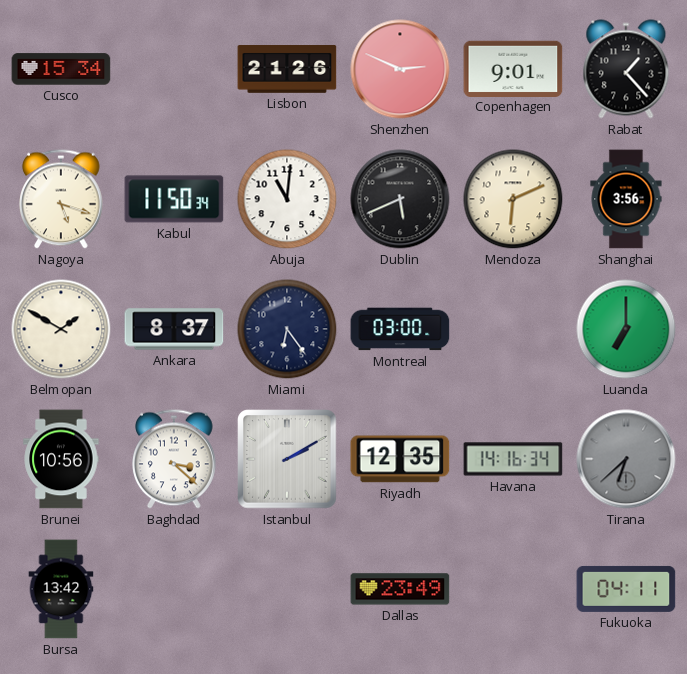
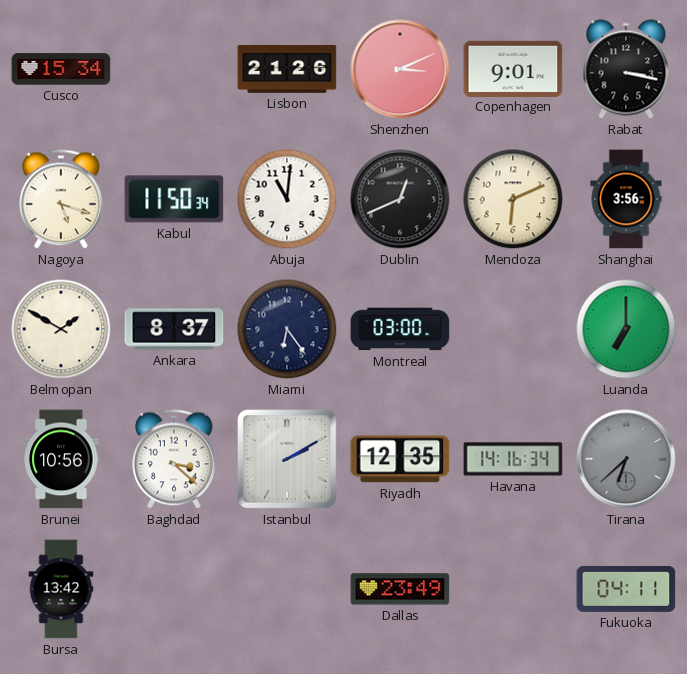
Shenzhen: 2:49 -> 3:11 (400, 69)
Rabat: 1:23 -> 3:17 (626, 69)
Dublin: 5:41 -> 12:41 (400, 199)
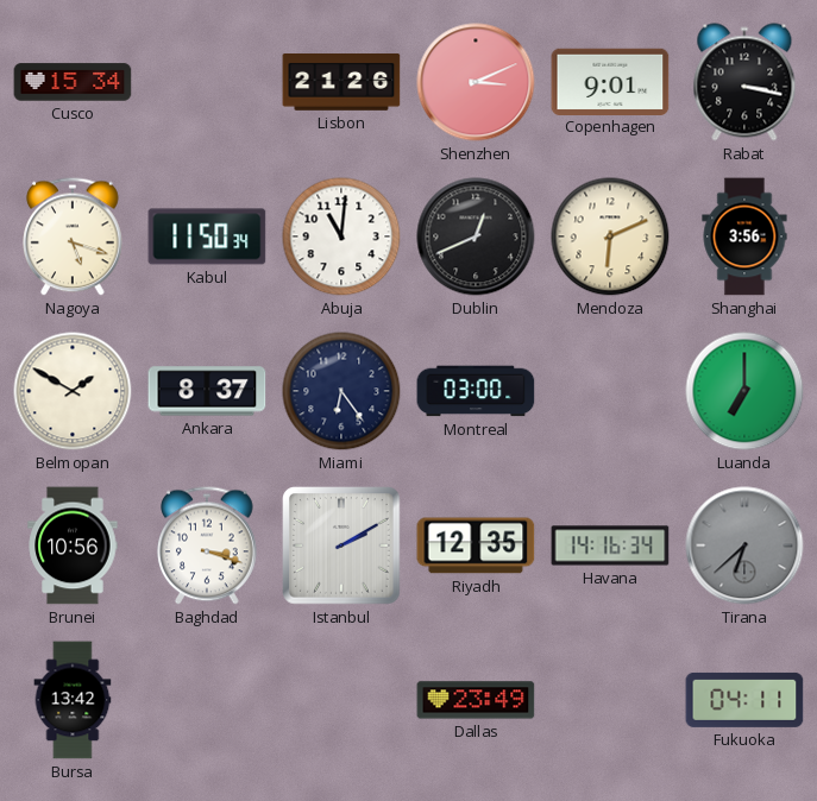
Baghdad: 3:22 -> 3:18 (207, 545)
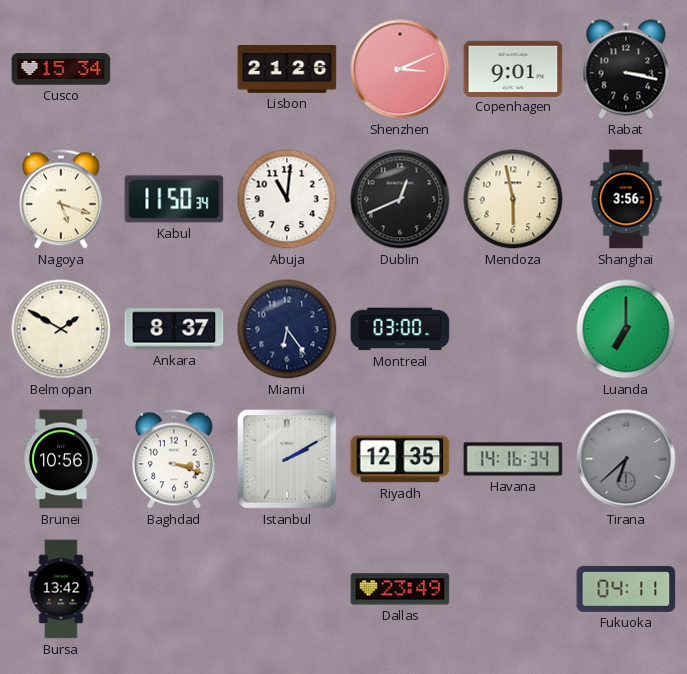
Mendoza: 6:11 -> 5:58 (513, 199)
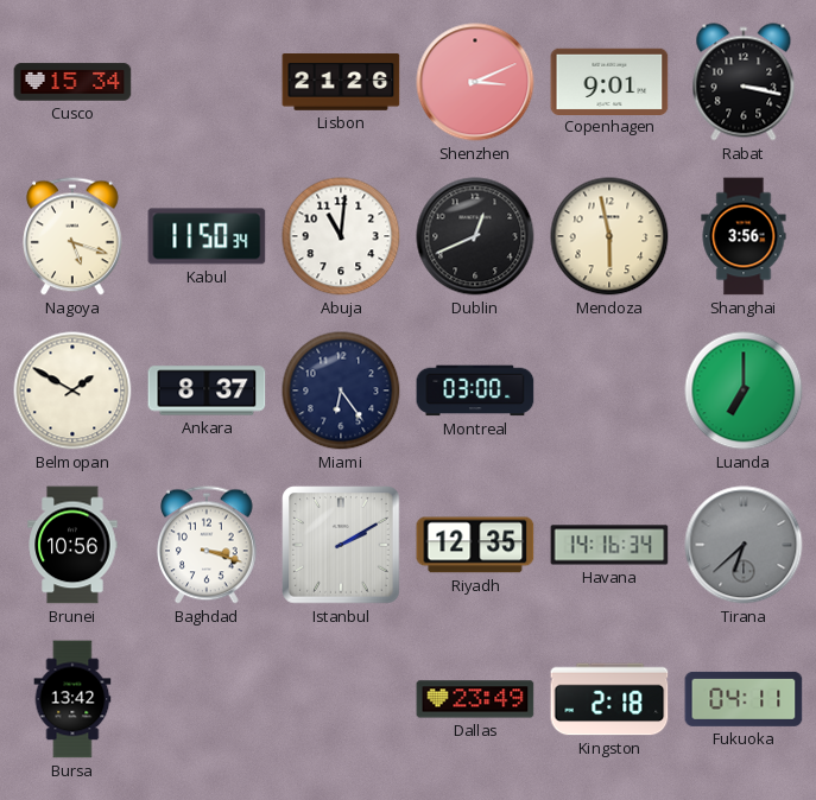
Kingston: none -> 2:18 (609, 699)
